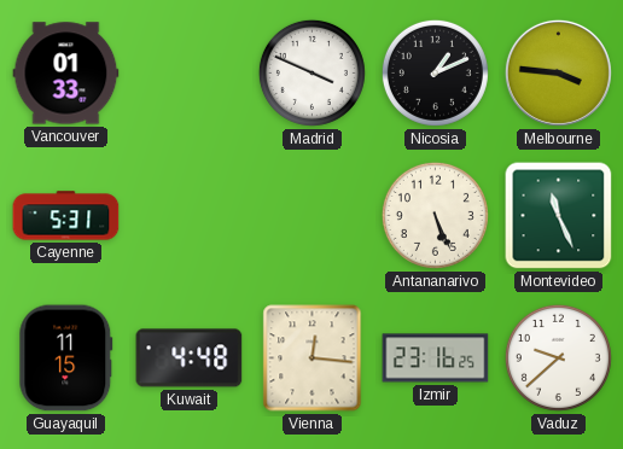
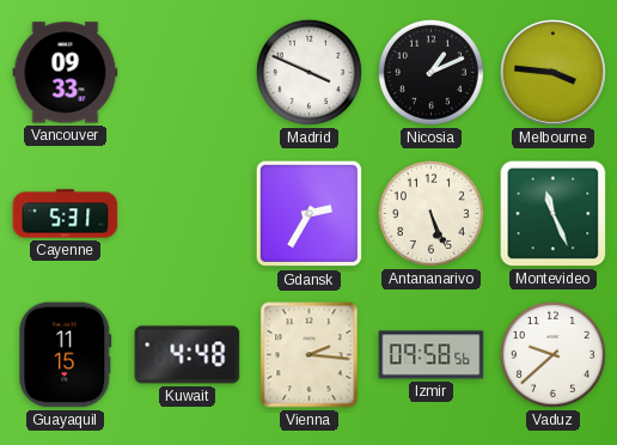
Vancouver: 01:33 -> 09:33 (66, 73)
Gdansk: none -> 2:35 (310, 214)
Vienna: 12:16 -> 2:16 (310, 355)
Izmir: 23:16 -> 09:58 (432, 355)
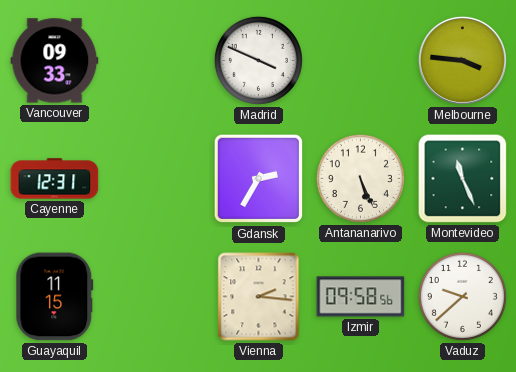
Nicosia: 1:11 -> none (430, 72)
Cayenne: 5:31 -> 12:31 (55, 179)
Kuwait: 4:48 -> none (188, 355)
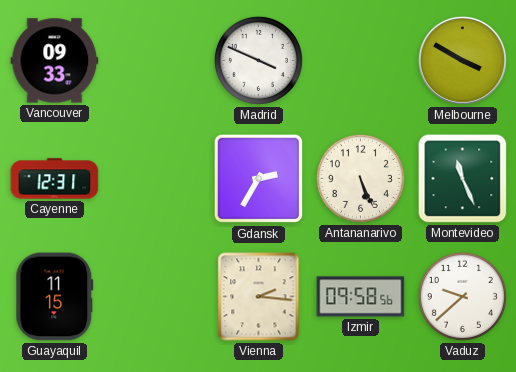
Melbourne: 3:46 -> 3:50 (462, 60)
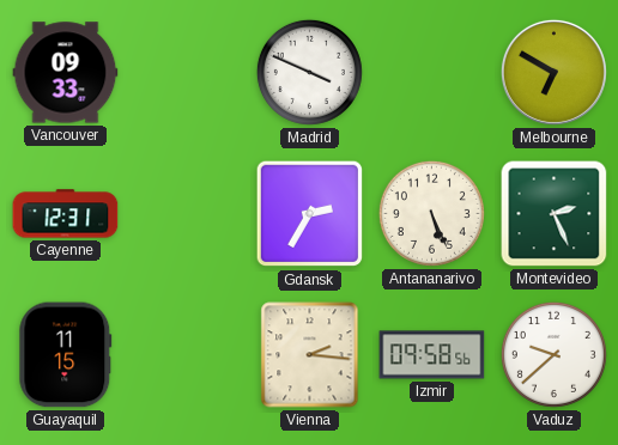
Melbourne: 3:50 -> 6:50 (553, 72)
Montevideo: 11:26 -> 2:26 (555, 214)
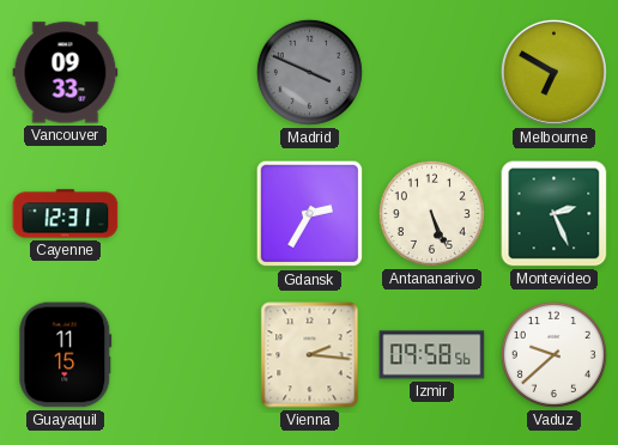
Madrid dial: white -> grey (309, 72)
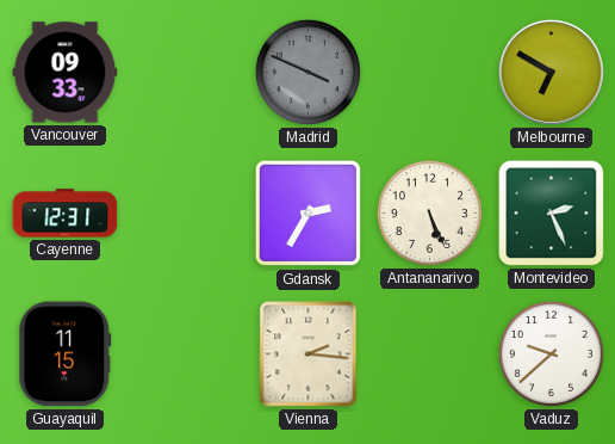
Izmir: 09:58 -> none (432, 355)
